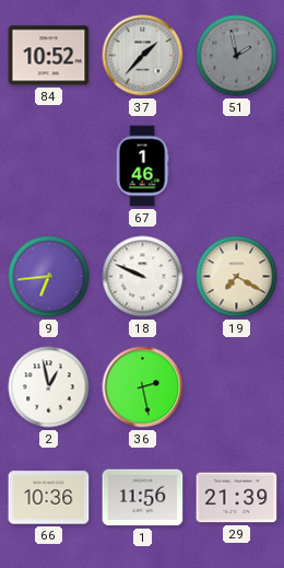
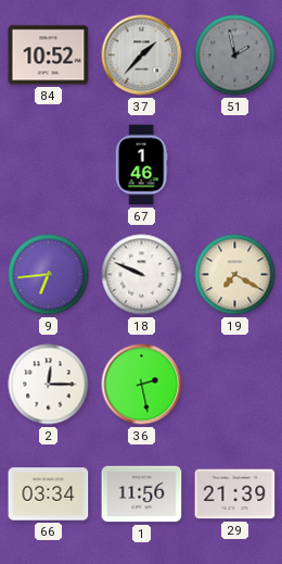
2: 12:58 -> 12:15 (49, 385)
66: 10:36 -> 03:34 (49, 494)
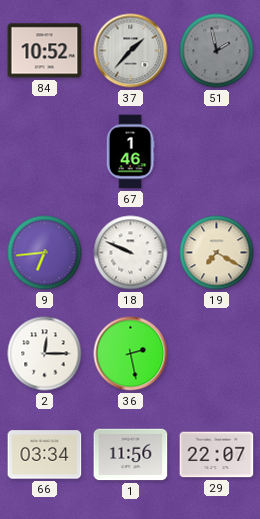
29: 21:39 -> 22:07 (217, 455)
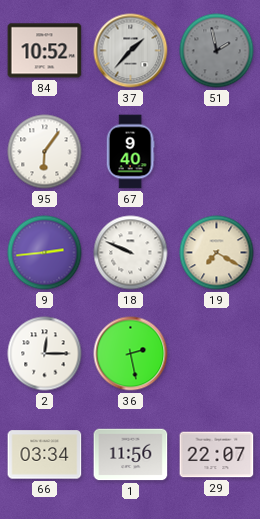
95: none -> 6:06 (45, 152)
67: 1:46 -> 9:40 (130, 152)
9: 6:44 -> 2:44 (45, 253)
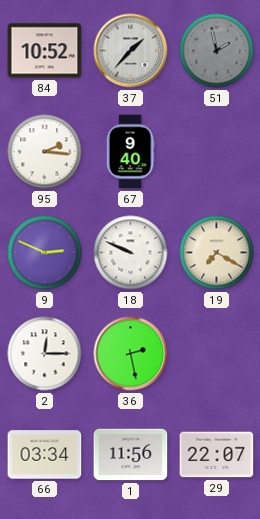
95: 6:06 -> 2:16 (45, 152)
9: 2:44 -> 2:49 (45, 253)
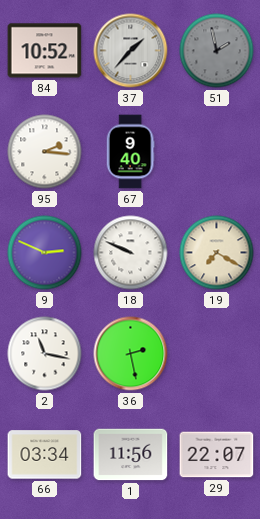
2: 12:15 -> 11:17 (45, 354)
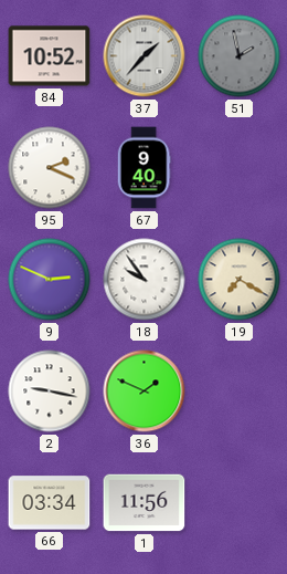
95: 2:16 -> 2:19 (50, 168)
18: 9:49 -> 9:54 (145, 280)
2: 11:17 -> 9:17 (50, 392)
36: 2:28 -> 1:49 (145, 392)
29: 22:07 -> none (217, 455)
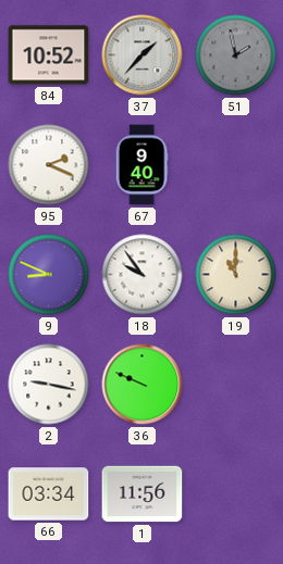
9: 2:49 -> 8:49 (49, 275)
19: 7:20 -> 11:00 (236, 275)
36: 1:49 -> 9:49 (143, 385)
